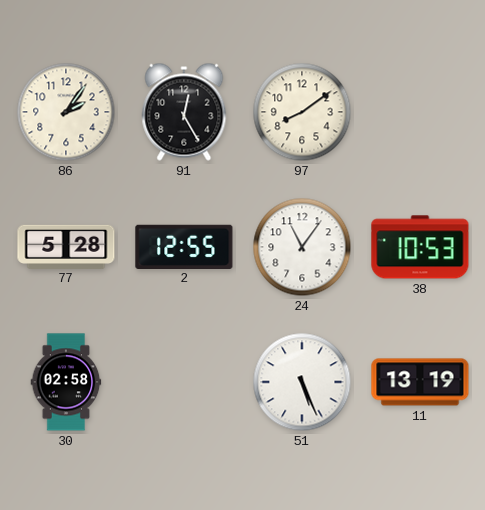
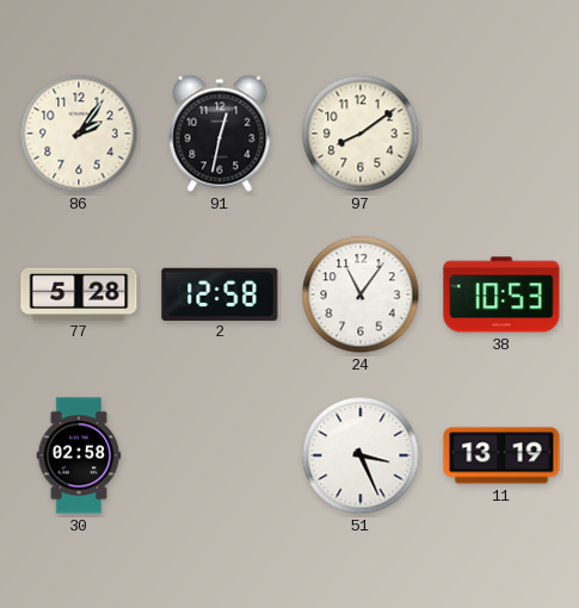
91: 12:25 -> 12:32 (220, 134)
2: 12:55 -> 12:58 (220, 293)
51: 5:26 -> 3:26 (361, 455)
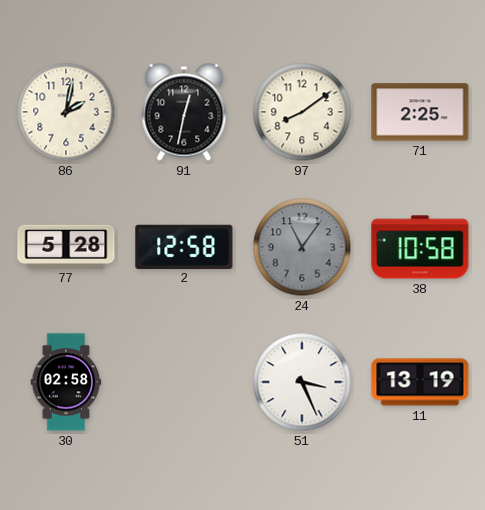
86: 2:06 -> 2:02 (66, 112)
71: none -> 2:25 (420, 112)
24 dial: white -> grey (302, 247)
38: 10:53 -> 10:58 (420, 247)
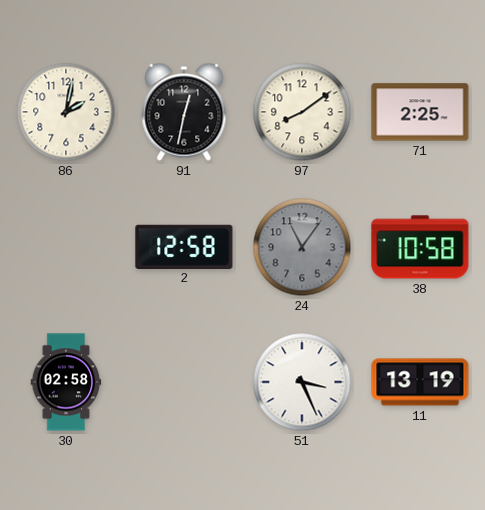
77: 5:28 -> none (66, 246)
